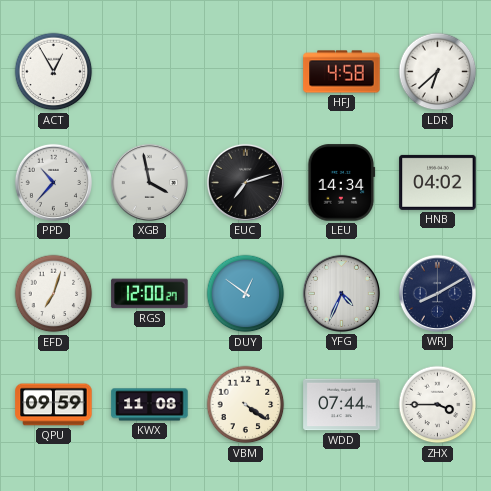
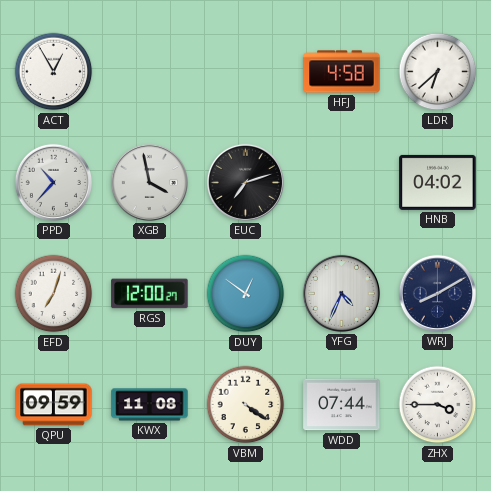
LEU: 14:34 -> none (341, 183)
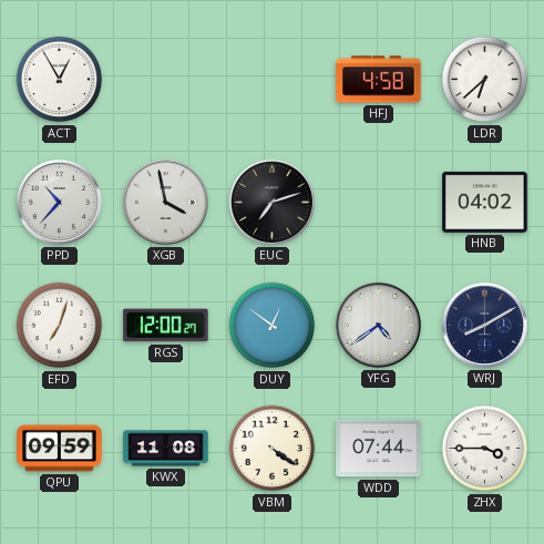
YFG: 4:34 -> 4:39 (378, 325)
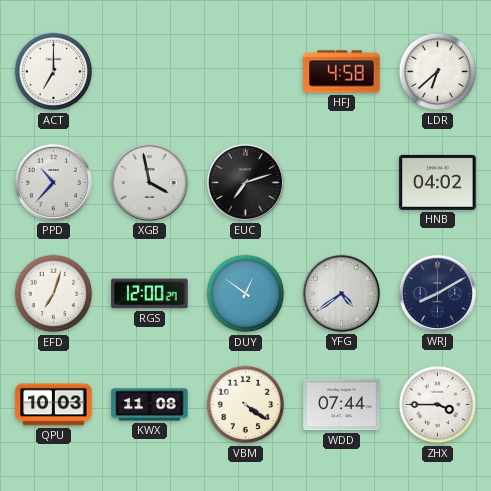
ACT: 12:55 -> 7:00 (54, 72)
QPU: 09:59 -> 10:03 (54, 405)
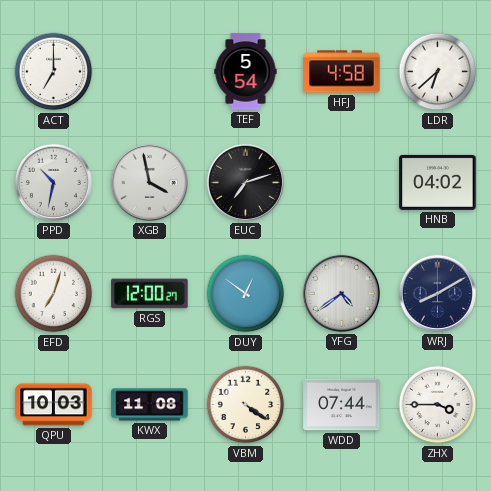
TEF: none -> 5:54 (246, 72)
PPD: 10:37 -> 10:32 (53, 182)
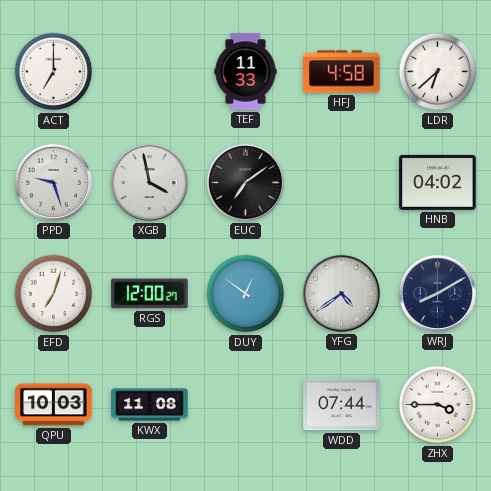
TEF: 5:54 -> 11:33 (246, 72)
PPD: 10:32 -> 9:27 (53, 182)
EUC: 7:12 -> 7:09 (245, 182)
VBM: 4:21 -> none (246, 405)
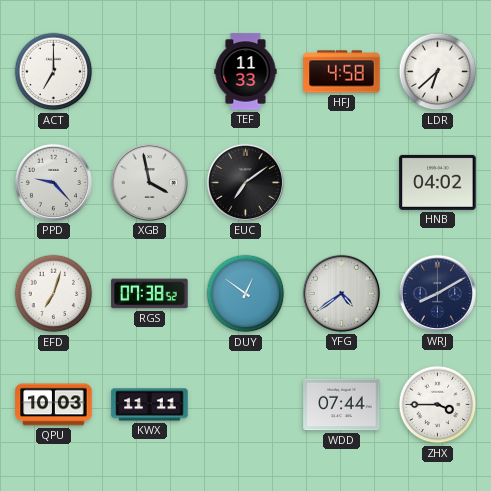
PPD: 9:27 -> 9:23 (53, 182)
RGS: 12:00 -> 07:38 (150, 294)
KWX: 11:08 -> 11:11 (150, 405)
